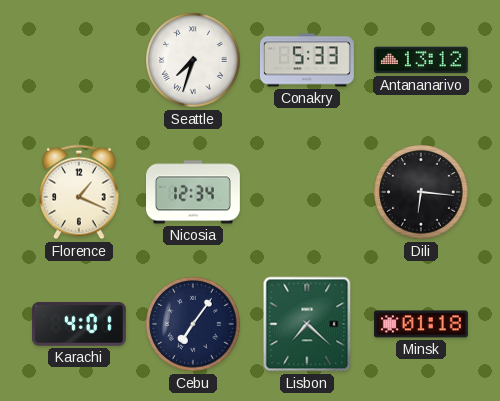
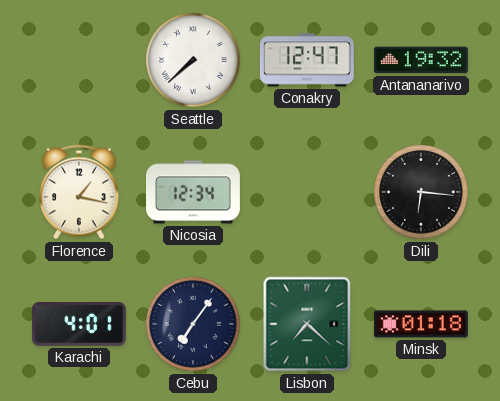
Seattle: 7:33 -> 7:38 (193, 60)
Conakry: 5:33 -> 12:47 (308, 60)
Antananarivo: 13:12 -> 19:32 (421, 60)
Florence: 1:19 -> 1:17 (79, 192)
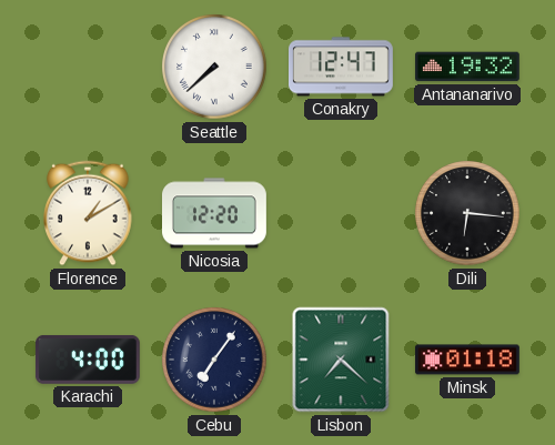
Florence: 1:17 -> 1:10 (88, 213)
Nicosia: 12:34 -> 12:20 (215, 213)
Karachi: 4:01 -> 4:00 (88, 360)
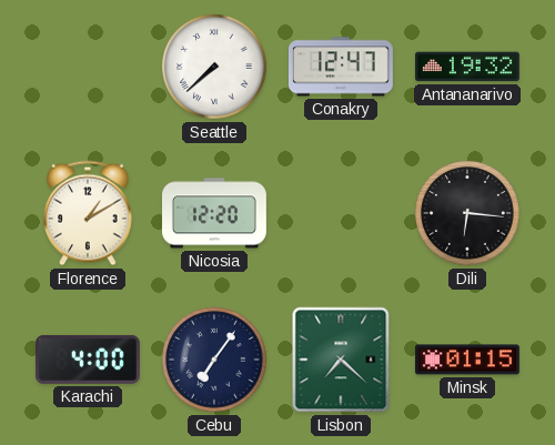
Minsk: 01:18 -> 01:15 (467, 360)
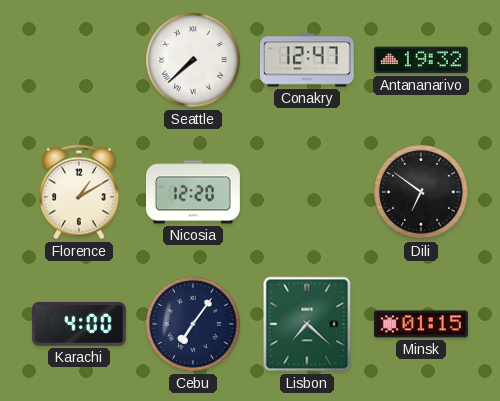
Dili: 6:16 -> 6:51 (421, 192)
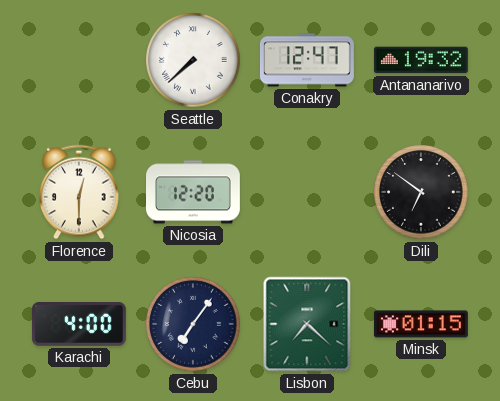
Florence: 1:10 -> 12:30 (79, 192)
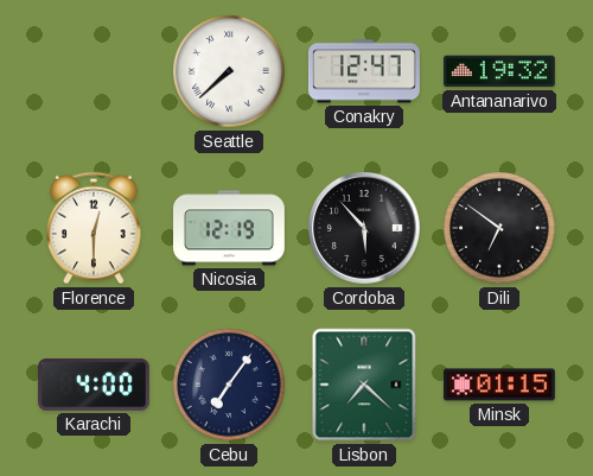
Nicosia: 12:20 -> 12:19 (230, 228)
Cordoba: none -> 5:53 (365, 229)
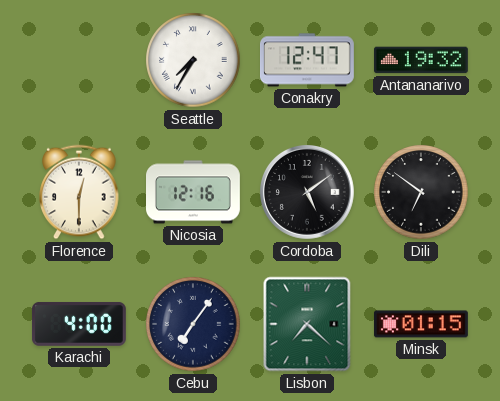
Seattle: 7:38 -> 7:35 (193, 60)
Nicosia: 12:19 -> 12:16 (194, 192)
Cordoba: 5:53 -> 5:09 (308, 193)
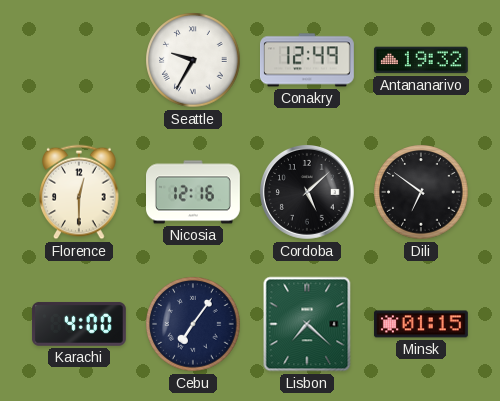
Seattle: 7:35 -> 9:35 (193, 60)
Conakry: 12:47 -> 12:49 (308, 60)
Cordoba: 5:09 -> 5:08 (308, 193)
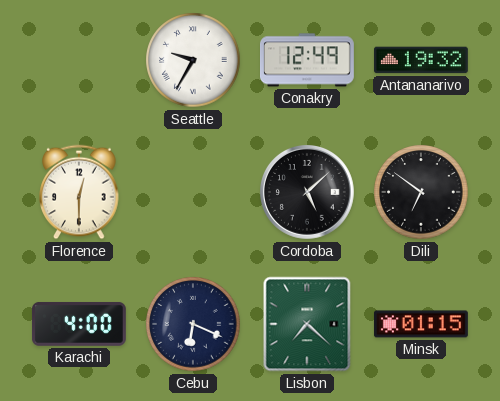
Nicosia: 12:16 -> none (194, 192)
Cebu: 7:06 -> 6:19 (193, 324)
